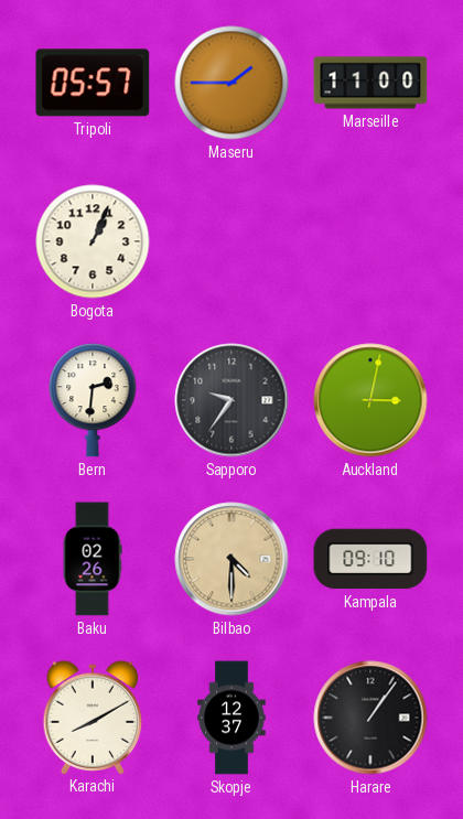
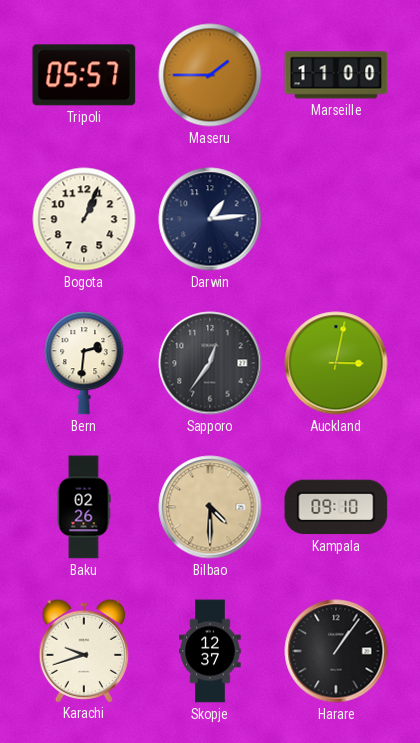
Darwin: none -> 1:14 (210, 219)
Sapporo: 9:36 -> 12:36 (210, 363)
Karachi: 8:10 -> 9:42 (84, 650)
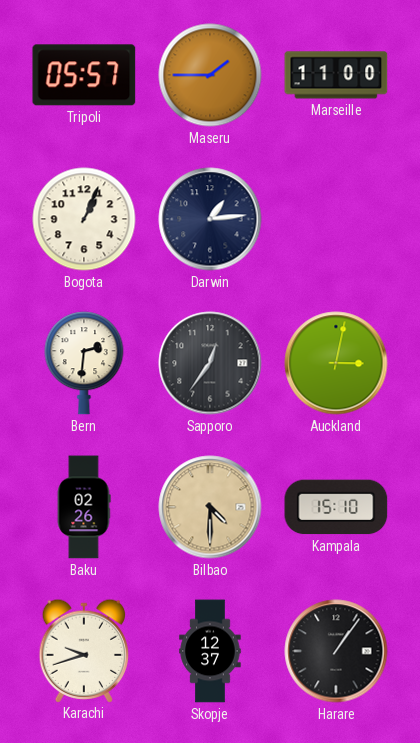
Kampala: 09:10 -> 15:10 (336, 507)
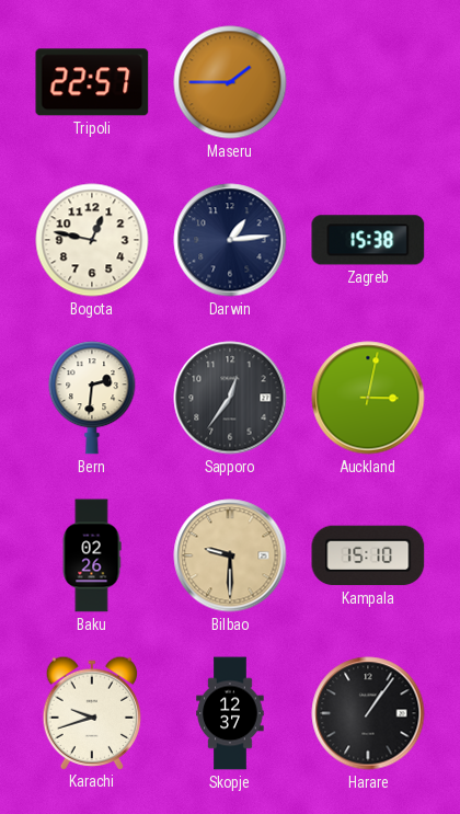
Tripoli: 05:57 -> 22:57 (92, 82)
Marseille: 11:00 -> none (336, 75)
Bogota: 1:04 -> 12:47 (92, 240)
Zagreb: none -> 15:38 (368, 240)
Bilbao: 4:30 -> 9:30 (230, 555)
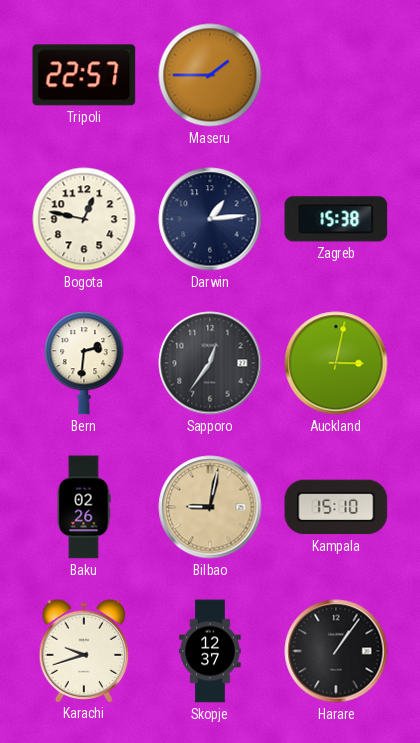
Bilbao: 9:30 -> 9:02 (210, 507)
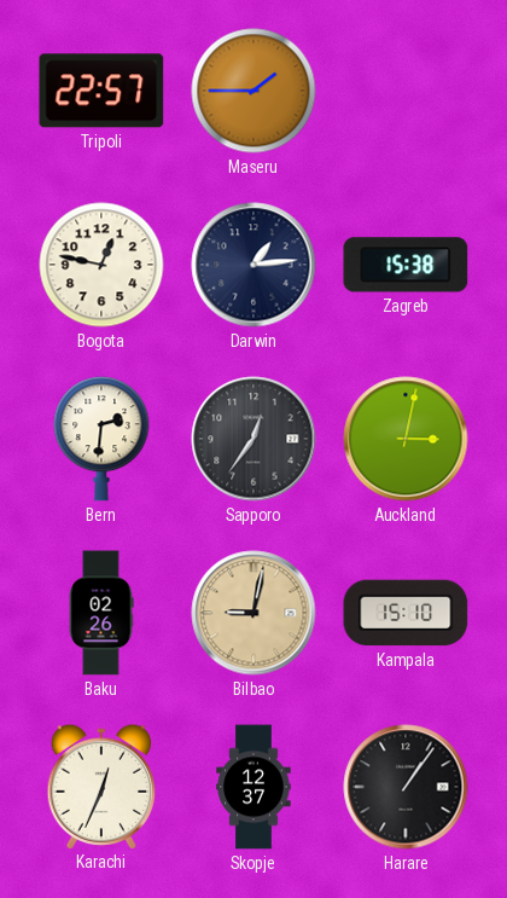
Karachi: 9:42 -> 12:34 (101, 786)
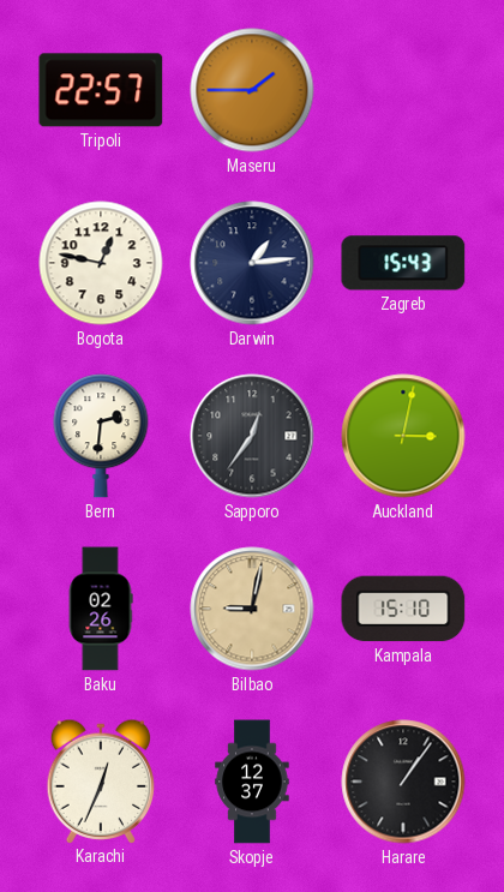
Zagreb: 15:38 -> 15:43 (403, 263)
